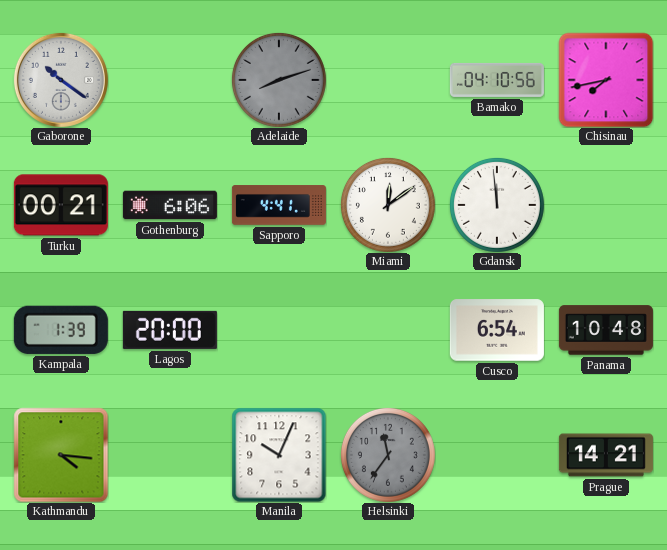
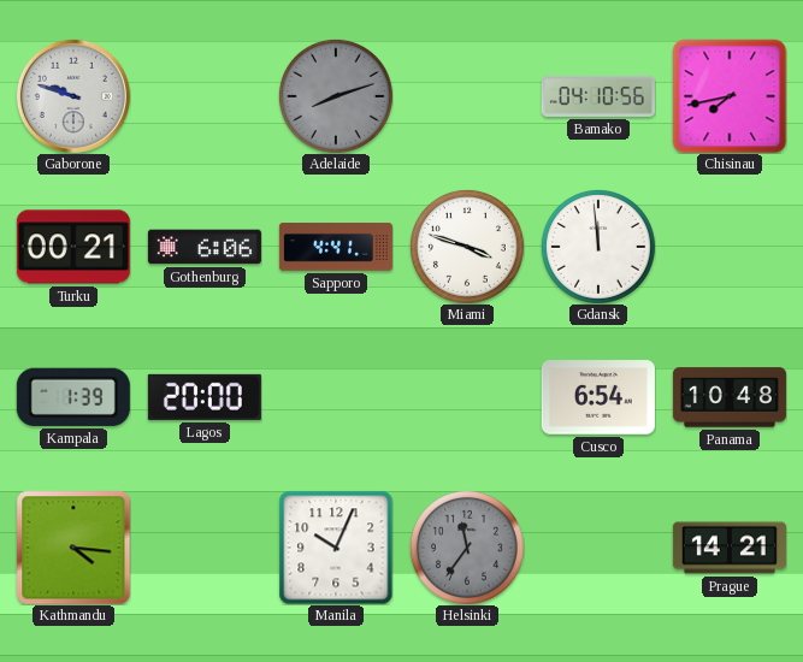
Gaborone: 10:21 -> 9:48 (73, 96)
Miami: 12:09 -> 3:48 (467, 247)
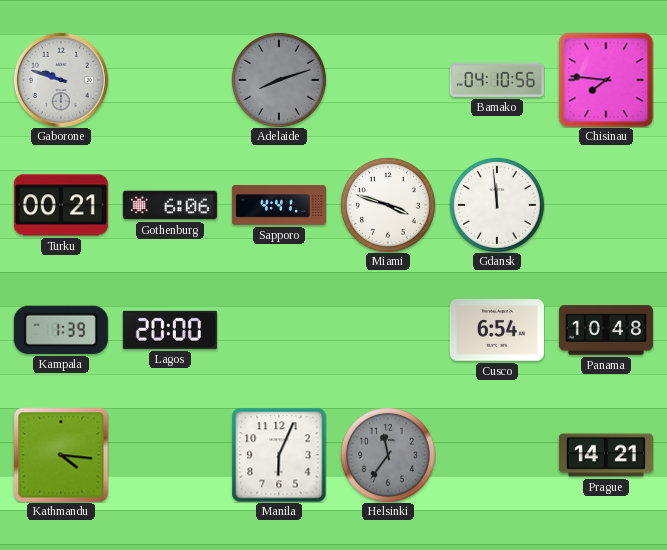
Chisinau: 7:43 -> 7:46 (606, 80)
Manila: 10:04 -> 6:04 (279, 455)
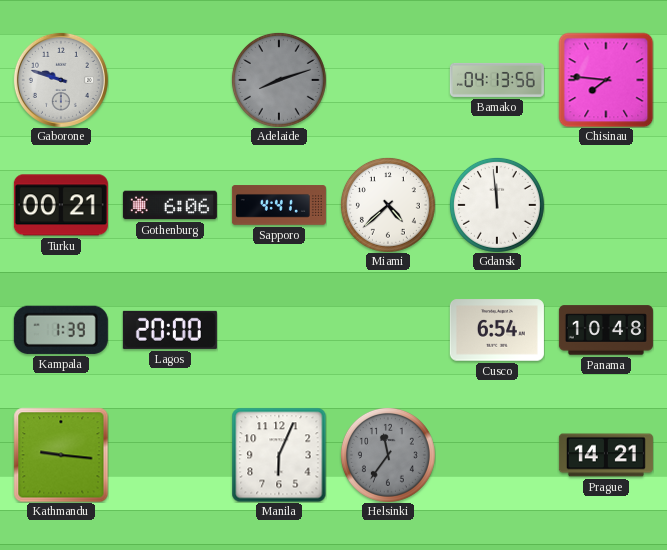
Bamako: 04:10 -> 04:13 (497, 80)
Miami: 3:48 -> 4:38 (388, 205)
Kathmandu: 4:16 -> 9:16 (61, 455)
